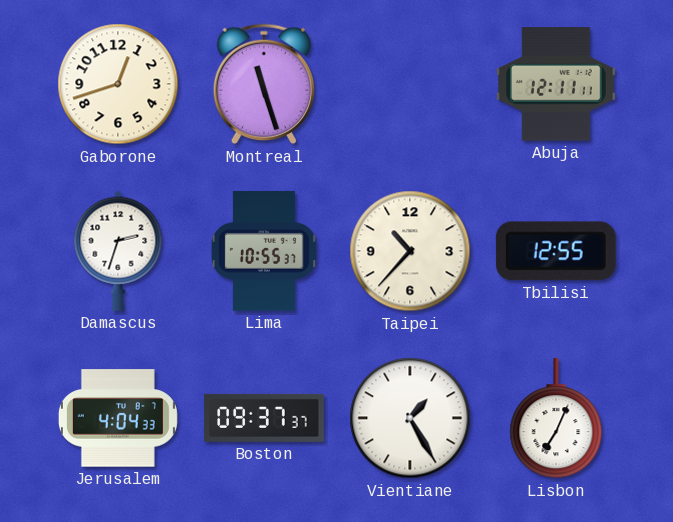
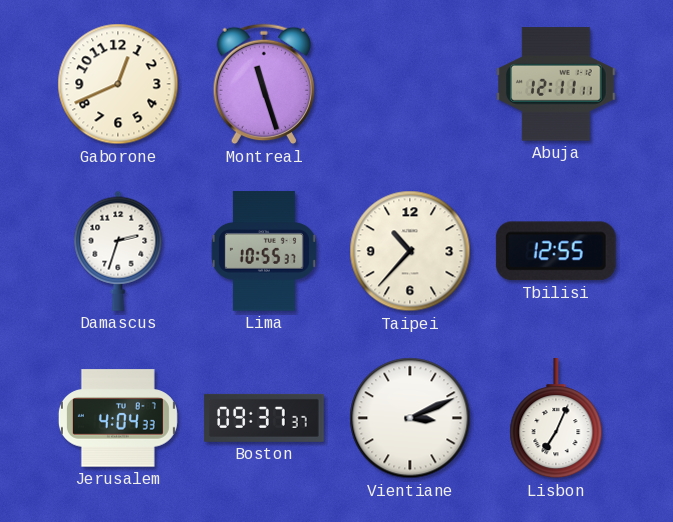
Gaborone: 12:42 -> 12:41 (118, 84)
Vientiane: 1:25 -> 3:11 (410, 418)
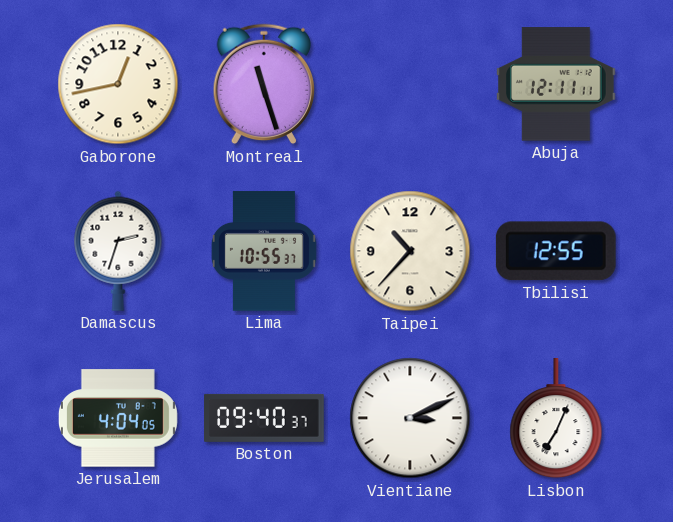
Gaborone: 12:41 -> 12:43 (118, 84)
Jerusalem: 4:04:33 -> 4:04:05 (118, 418)
Boston: 09:37 -> 09:40 (264, 418)
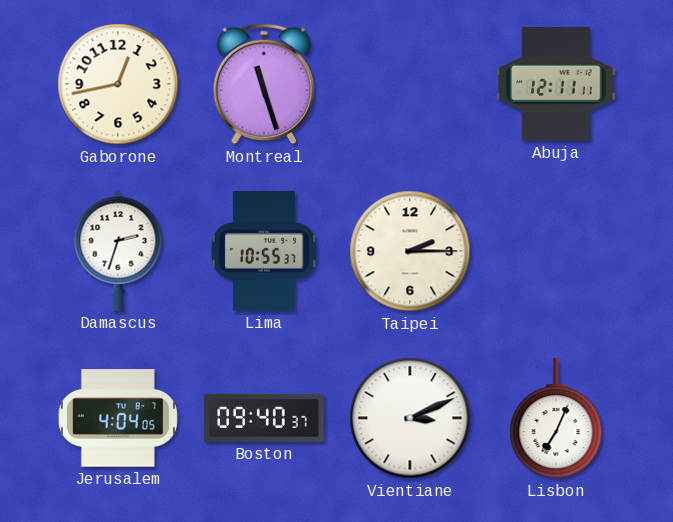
Taipei: 10:37 -> 2:15 (410, 251)
Tbilisi: 12:55 -> none (556, 251)
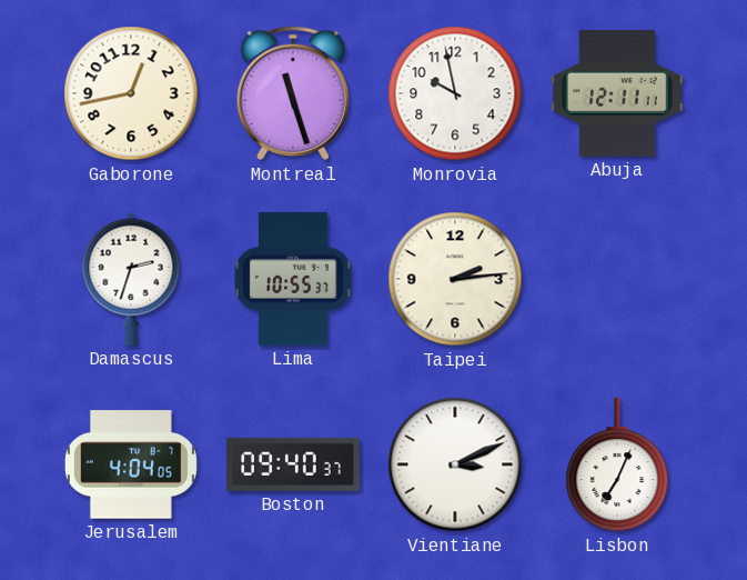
Monrovia: none -> 9:58 (455, 93)
Taipei: 2:15 -> 2:14 (455, 279)
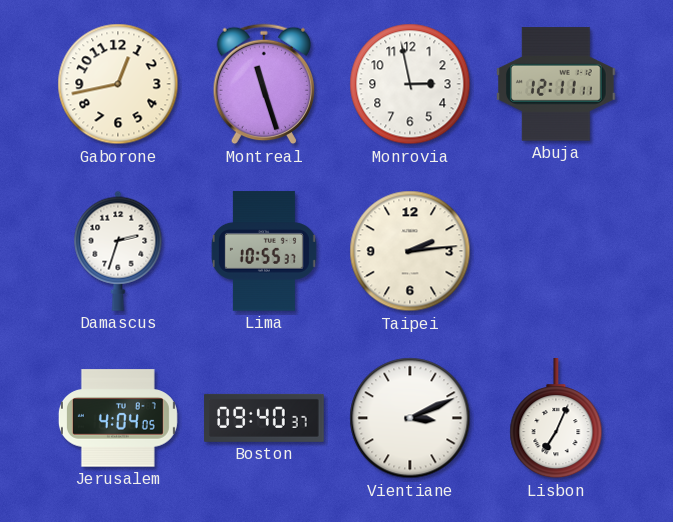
Monrovia: 9:58 -> 2:58 (410, 84)
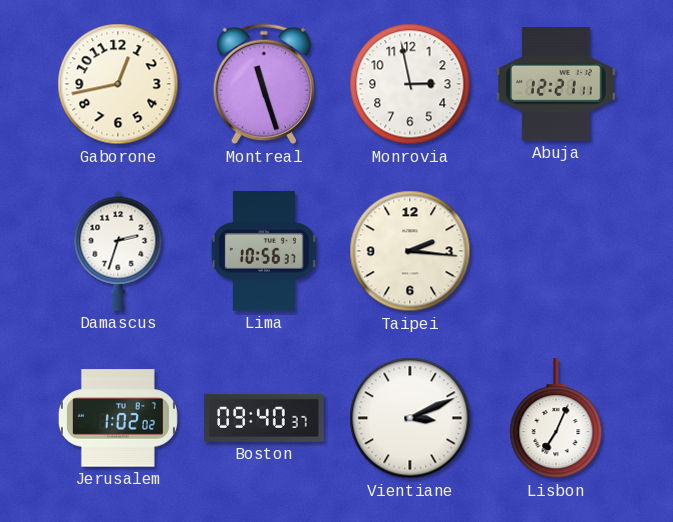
Abuja: 12:11 -> 12:21 (557, 84)
Lima: 10:55 -> 10:56 (264, 251)
Taipei: 2:14 -> 2:16 (410, 251)
Jerusalem: 4:04 -> 1:02 (118, 418)
